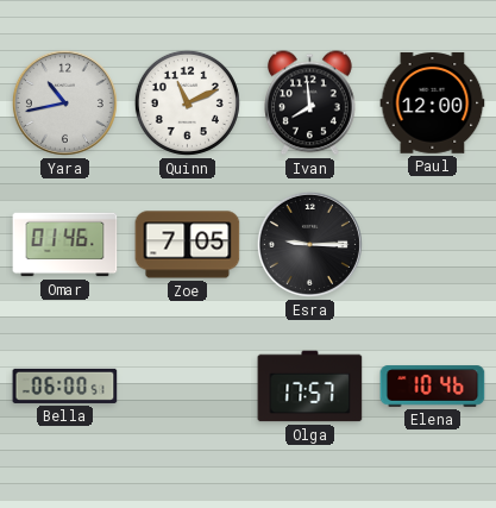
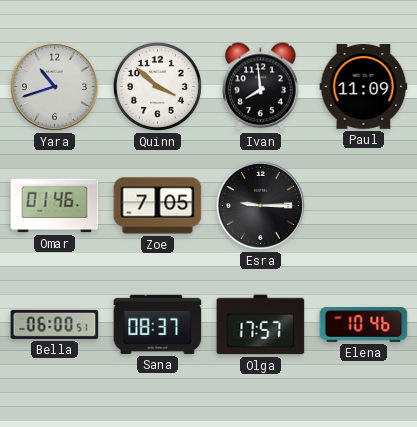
Yara: 10:43 -> 10:42 (54, 86)
Quinn: 11:11 -> 3:52 (157, 86)
Paul: 12:00 -> 11:09 (364, 87)
Sana: none -> 08:37 (158, 324)
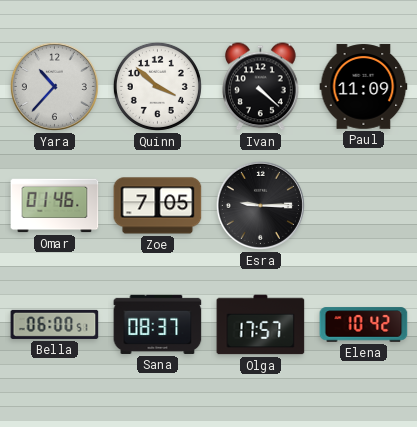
Yara: 10:42 -> 10:37 (54, 86)
Ivan: 7:59 -> 4:22 (261, 87)
Elena: 10:46 -> 10:42 (364, 325)
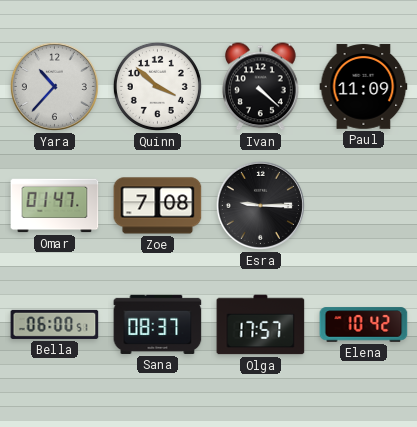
Omar: 01:46 -> 01:47 (55, 206)
Zoe: 7:05 -> 7:08 (158, 206)
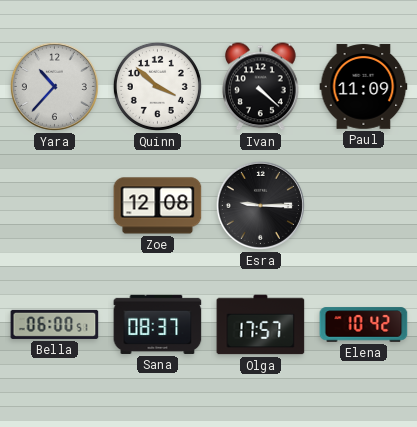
Omar: 01:47 -> none (55, 206)
Zoe: 7:08 -> 12:08 (158, 206)
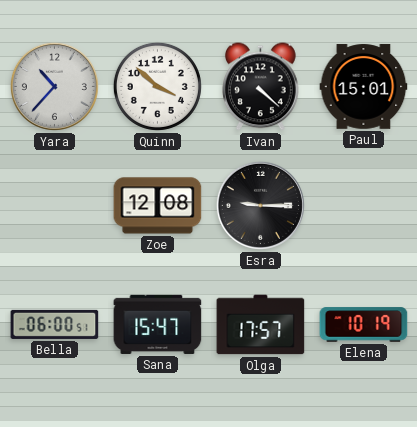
Paul: 11:09 -> 15:01 (364, 87)
Sana: 08:37 -> 15:47 (158, 324)
Elena: 10:42 -> 10:19 (364, 325)
